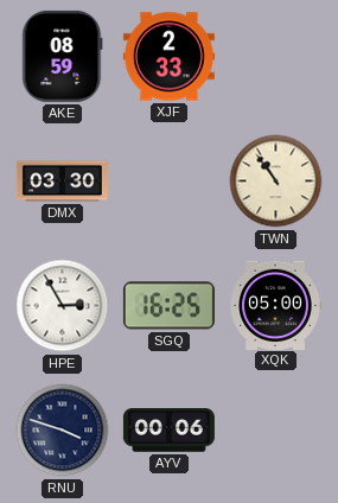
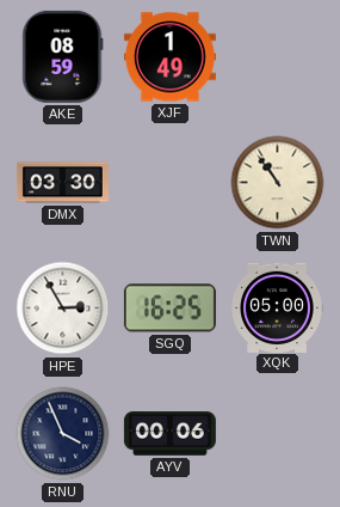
XJF: 2:33 -> 1:49 (169, 57)
RNU: 3:48 -> 3:56 (63, 434)
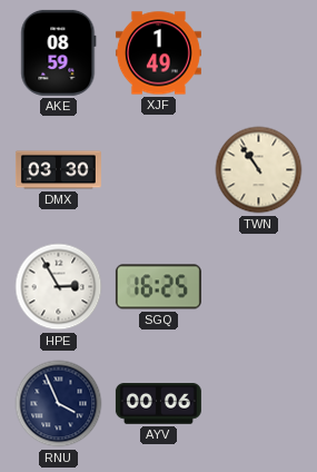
XQK: 05:00 -> none (277, 307)
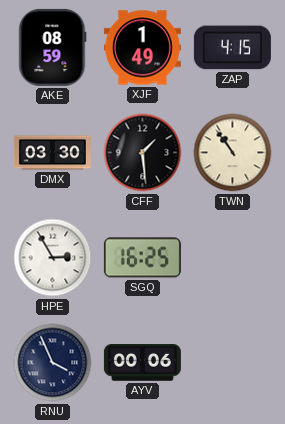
ZAP: none -> 4:15 (232, 48)
CFF: none -> 1:29 (143, 153)
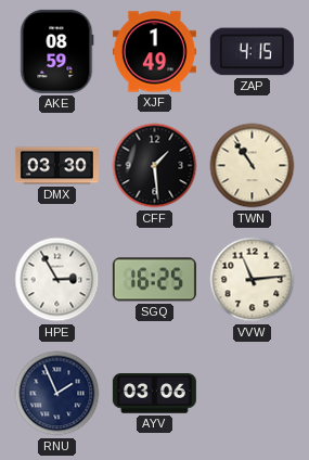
VVW: none -> 11:14 (253, 280)
RNU: 3:56 -> 1:56 (57, 394)
AYV: 00:06 -> 03:06 (154, 394)
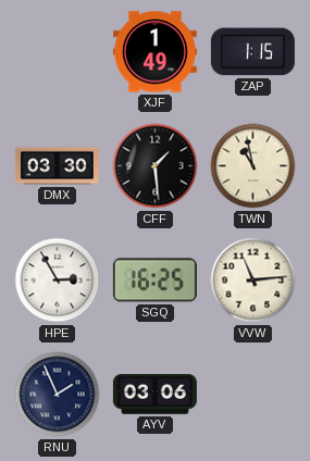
AKE: 08:59 -> none (57, 51)
ZAP: 4:15 -> 1:15 (252, 52)
TWN: 10:54 -> 10:58 (253, 166)
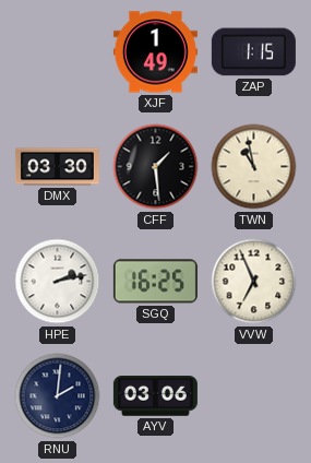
HPE: 2:55 -> 2:13 (58, 282)
VVW: 11:14 -> 6:56 (254, 282)
RNU: 1:56 -> 2:01 (58, 396)
